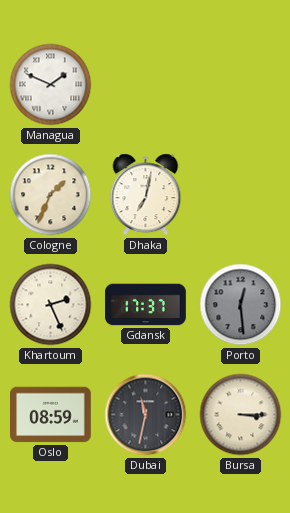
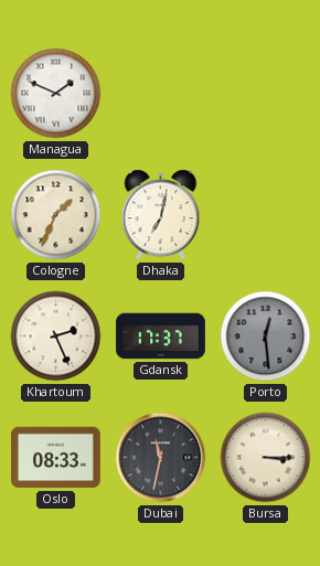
Oslo: 08:59 -> 08:33 (56, 458)
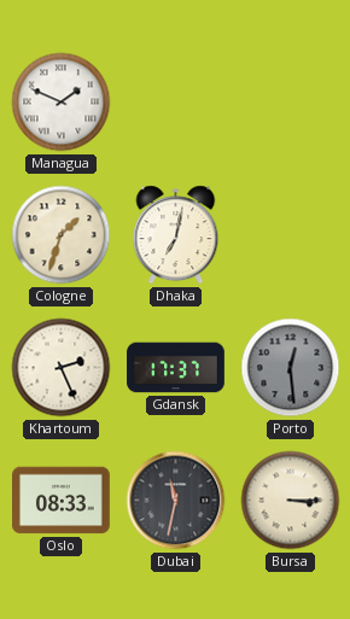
Cologne: 1:34 -> 1:33 (62, 235)
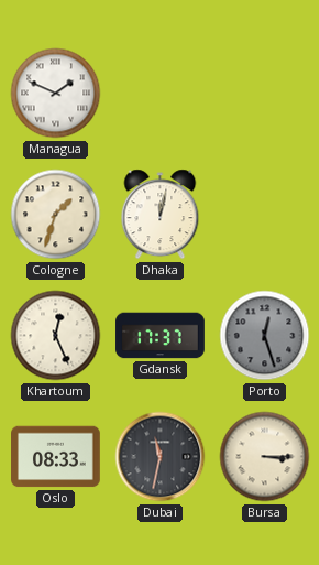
Dhaka: 7:02 -> 12:02 (161, 215)
Khartoum: 2:26 -> 12:26 (56, 336)
Porto: 12:29 -> 12:27 (265, 336)
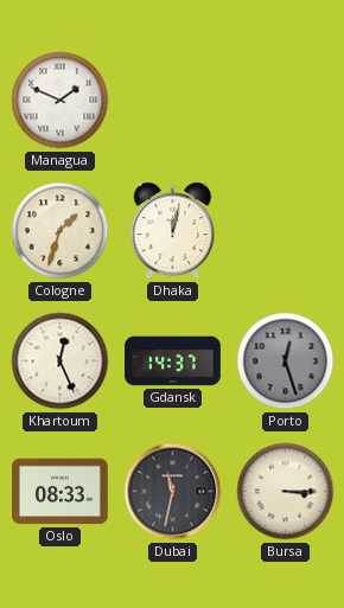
Gdansk: 17:37 -> 14:37 (173, 361)
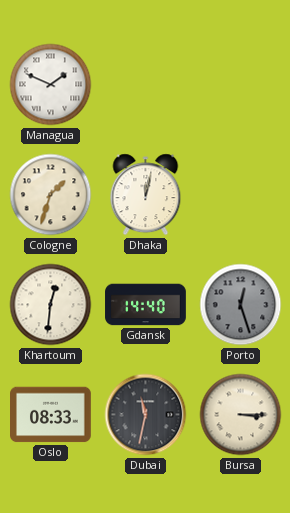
Khartoum: 12:26 -> 12:31 (51, 305)
Gdansk: 14:37 -> 14:40 (146, 305)
